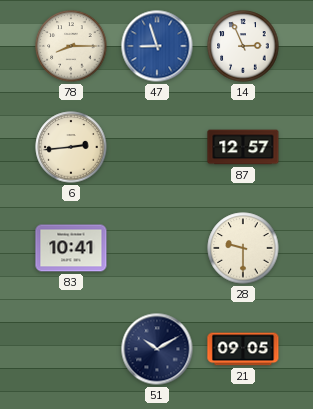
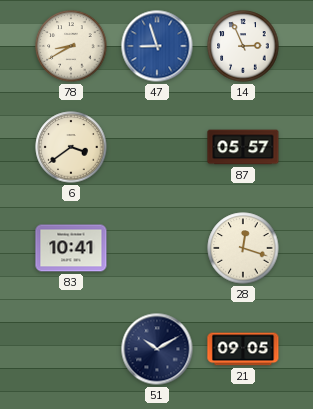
78: 8:15 -> 8:40 (71, 46)
6: 2:44 -> 3:39 (71, 147)
87: 12:57 -> 05:57 (243, 147)
28: 9:30 -> 12:18 (243, 248)
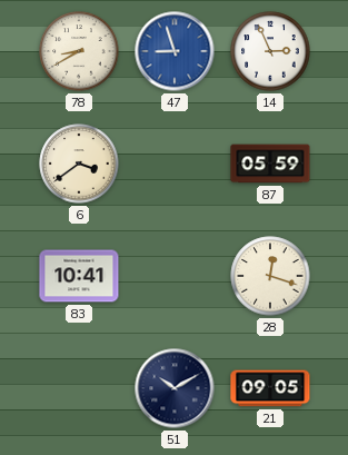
87: 05:57 -> 05:59 (270, 164)
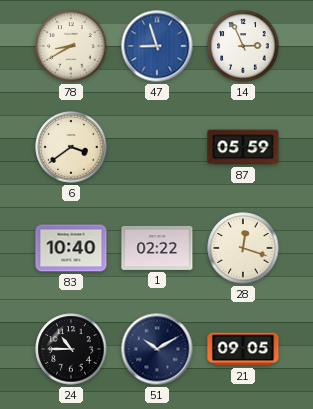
83: 10:41 -> 10:40 (71, 248)
1: none -> 02:22 (157, 248)
24: none -> 10:45 (71, 349)
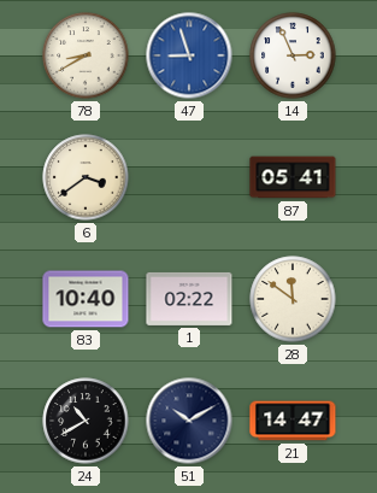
87: 05:59 -> 05:41 (293, 177)
28: 12:18 -> 11:51 (293, 299)
24: 10:45 -> 10:40 (86, 421)
21: 09:05 -> 14:47 (293, 421)
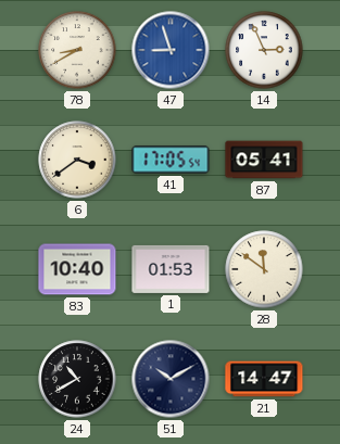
41: none -> 17:05 (171, 160)
1: 02:22 -> 01:53 (171, 269)
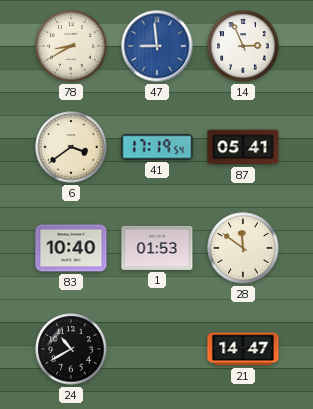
47: 8:57 -> 8:59 (157, 46)
41: 17:05 -> 17:19 (157, 147)
51: 10:10 -> none (171, 379)
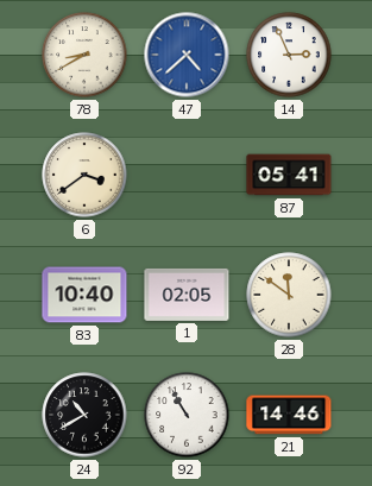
47: 8:59 -> 4:38 (187, 55)
41: 17:19 -> none (157, 147)
1: 01:53 -> 02:05 (187, 295)
92: none -> 10:55 (187, 415)
21: 14:47 -> 14:46 (289, 415)
